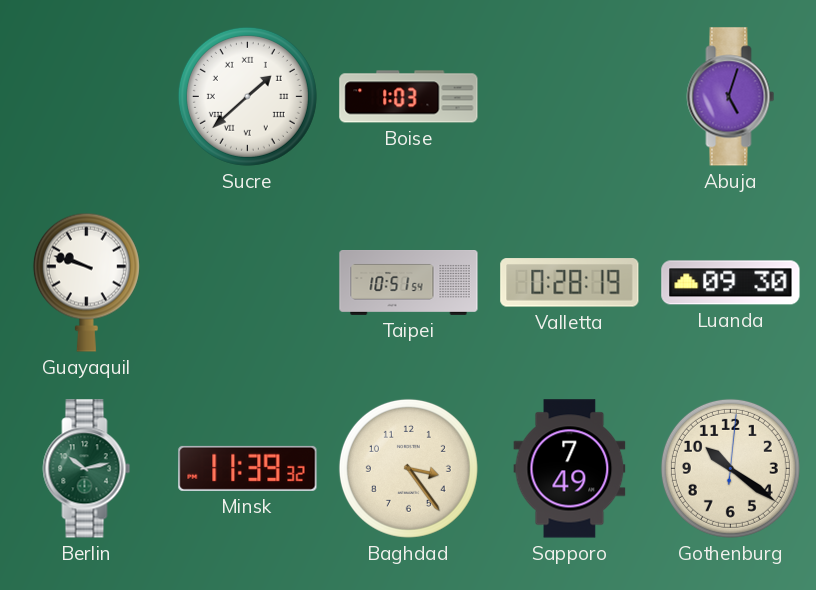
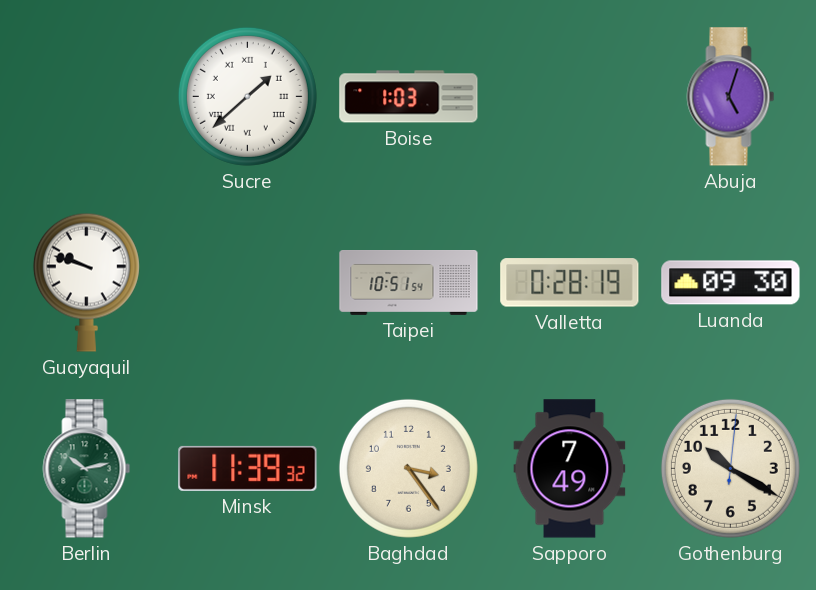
Gothenburg: 10:21 -> 10:20 (730, 468)
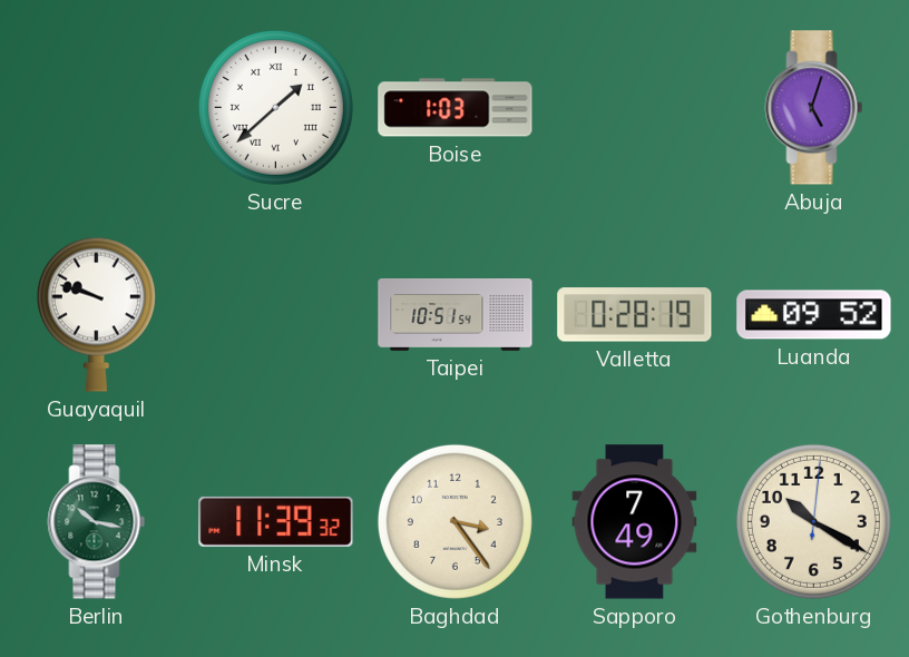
Luanda: 09:30 -> 09:52 (814, 315)
Berlin: 10:13 -> 10:17 (97, 522)
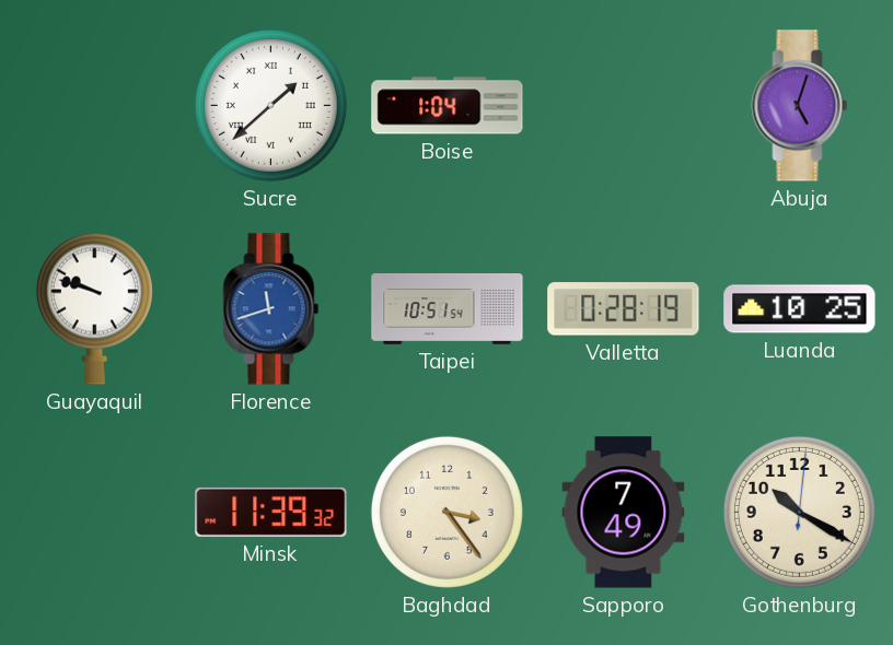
Boise: 1:03 -> 1:04 (448, 106)
Florence: none -> 11:42 (271, 309)
Luanda: 09:52 -> 10:25 (800, 309)
Berlin: 10:17 -> none (97, 522)
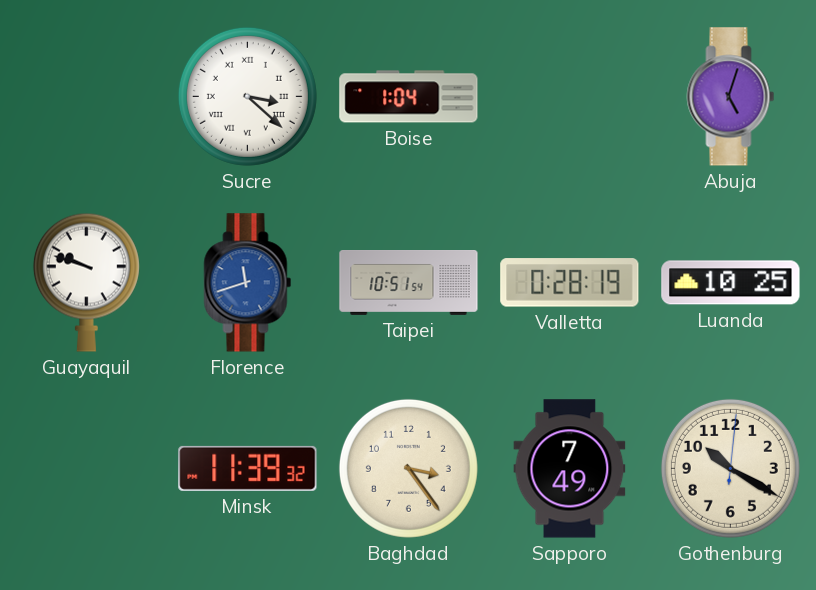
Sucre: 1:38 -> 3:22 (247, 96)
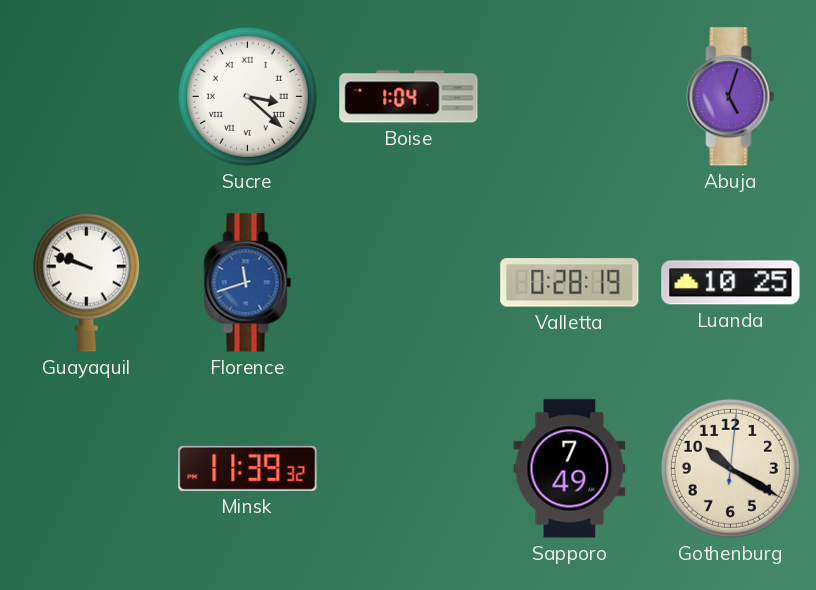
Taipei: 10:51 -> none (409, 283)
Baghdad: 3:24 -> none (408, 468)
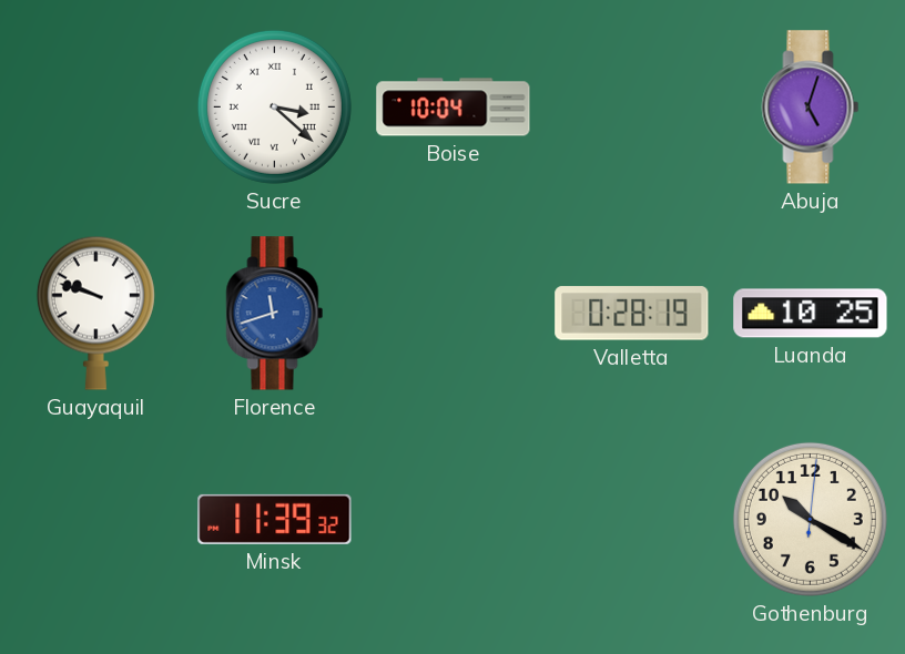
Boise: 1:04 -> 10:04 (454, 108)
Sapporo: 7:49 -> none (570, 469)
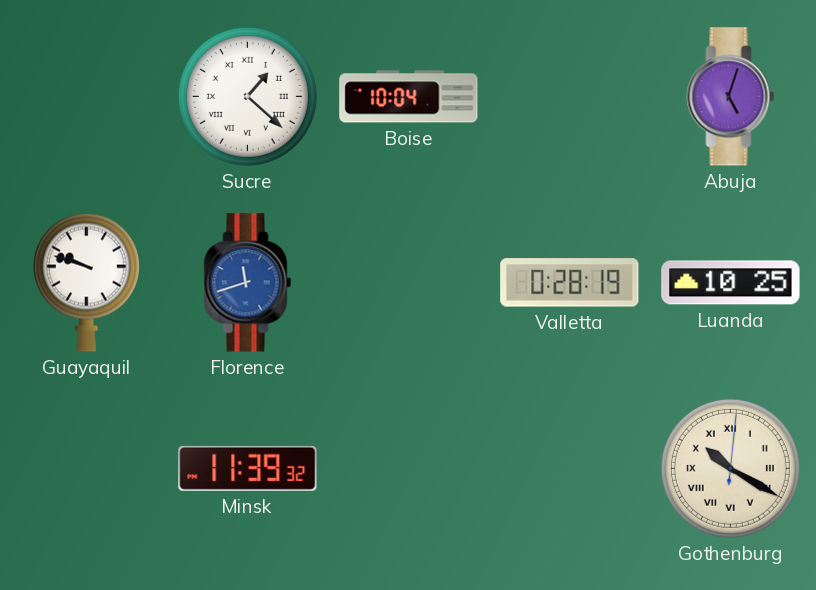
Sucre: 3:22 -> 1:22 (247, 96)
Gothenburg numerals: Arabic -> Roman (730, 468)
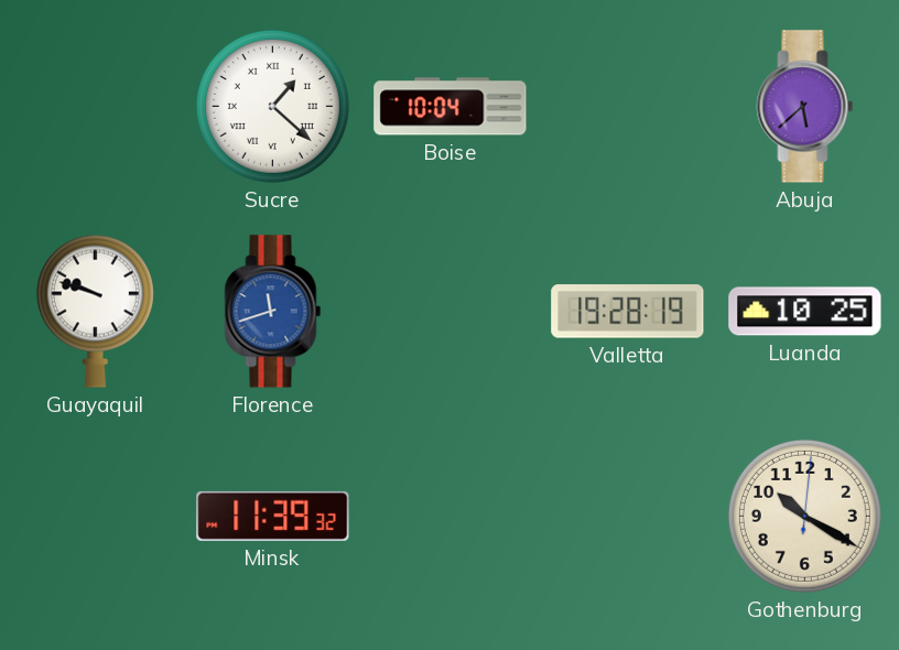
Abuja: 5:03 -> 5:38 (805, 107)
Valletta: 0:28 -> 19:28 (628, 312)
Gothenburg numerals: Roman -> Arabic (804, 516)
